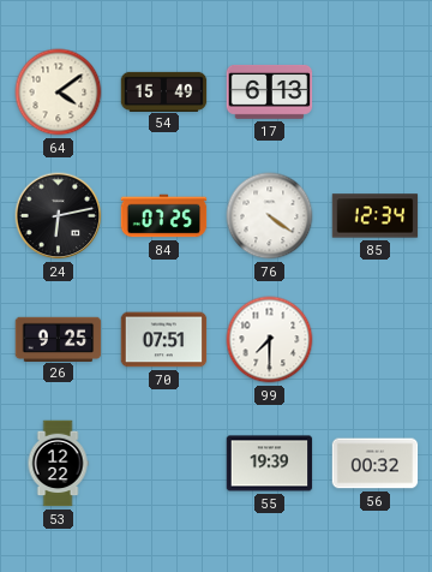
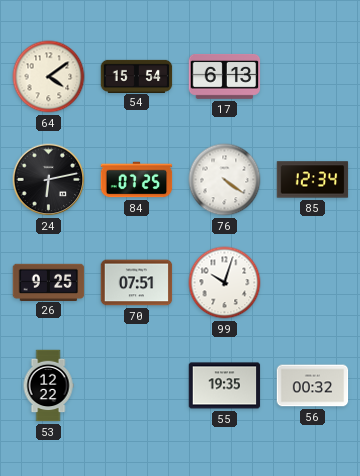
54: 15:49 -> 15:54 (137, 76)
99: 7:30 -> 10:03 (225, 283)
55: 19:39 -> 19:35 (225, 386)
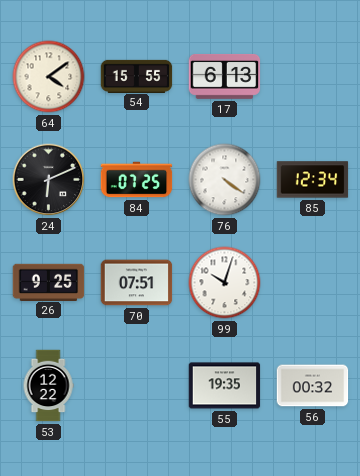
54: 15:54 -> 15:55 (137, 76)
24: 6:13 -> 6:11 (49, 180)
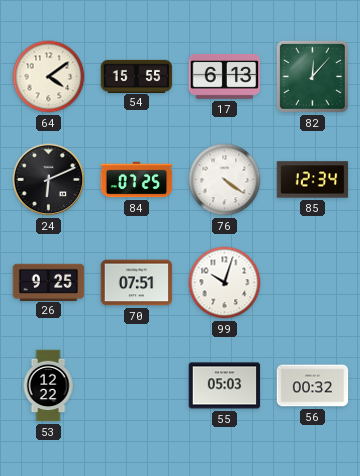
82: none -> 12:07 (312, 76)
55: 19:35 -> 05:03 (225, 386)
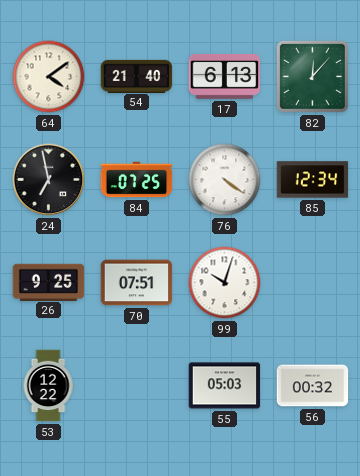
54: 15:55 -> 21:40 (137, 76)
24: 6:11 -> 6:58 (49, 180)
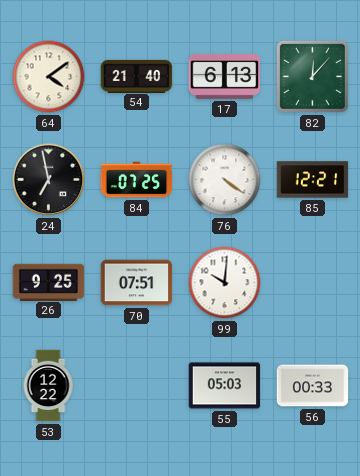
85: 12:34 -> 12:21 (313, 180)
99: 10:03 -> 10:01 (225, 283)
56: 00:32 -> 00:33 (313, 386)
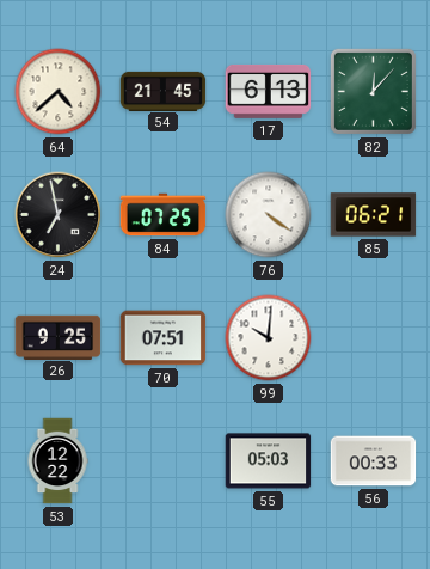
64: 4:09 -> 4:38 (59, 92)
54: 21:40 -> 21:45 (164, 91)
85: 12:21 -> 06:21 (374, 215)
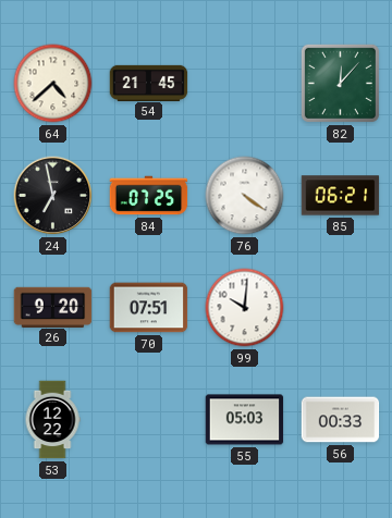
17: 6:13 -> none (269, 91)
26: 9:25 -> 9:20 (53, 307)
